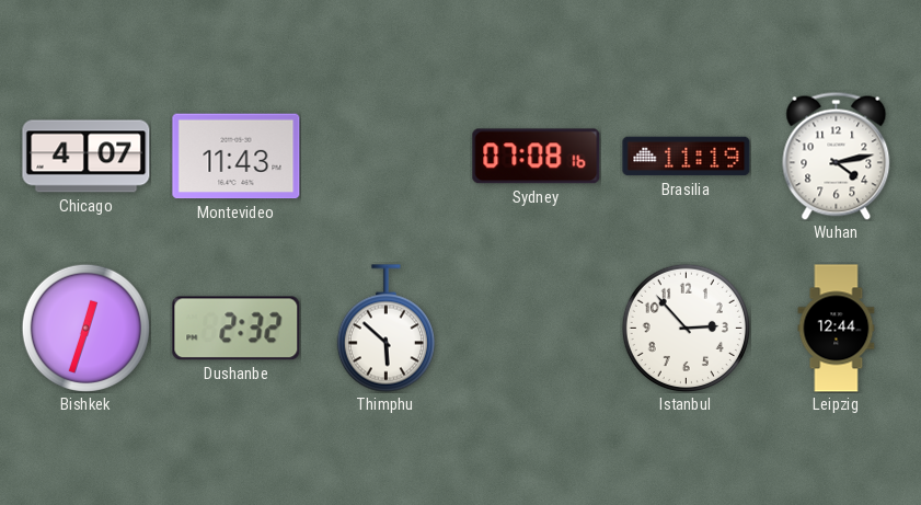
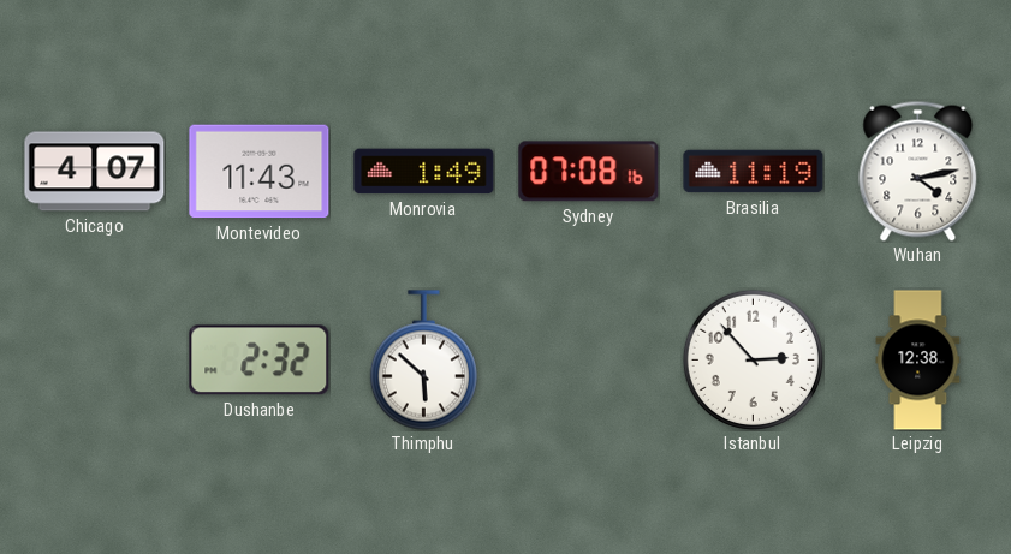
Monrovia: none -> 1:49 (424, 172)
Bishkek: 12:33 -> none (85, 328)
Leipzig: 12:44 -> 12:38 (918, 361)
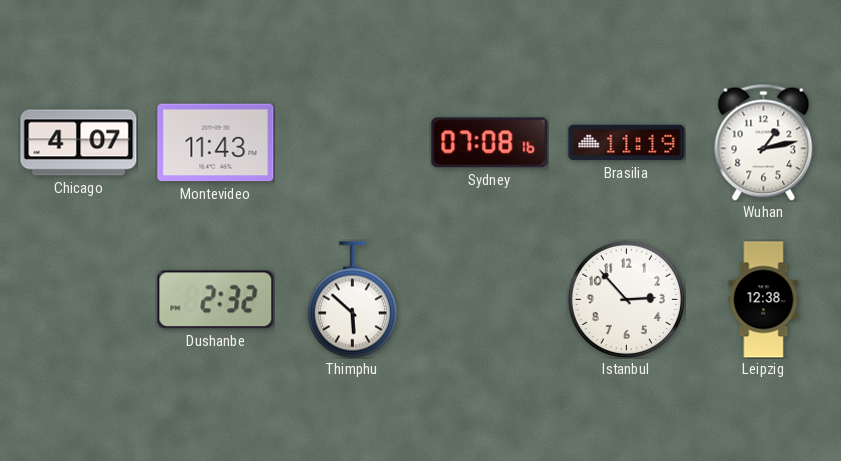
Monrovia: 1:49 -> none (424, 172)
Wuhan: 4:13 -> 1:13 (764, 142)
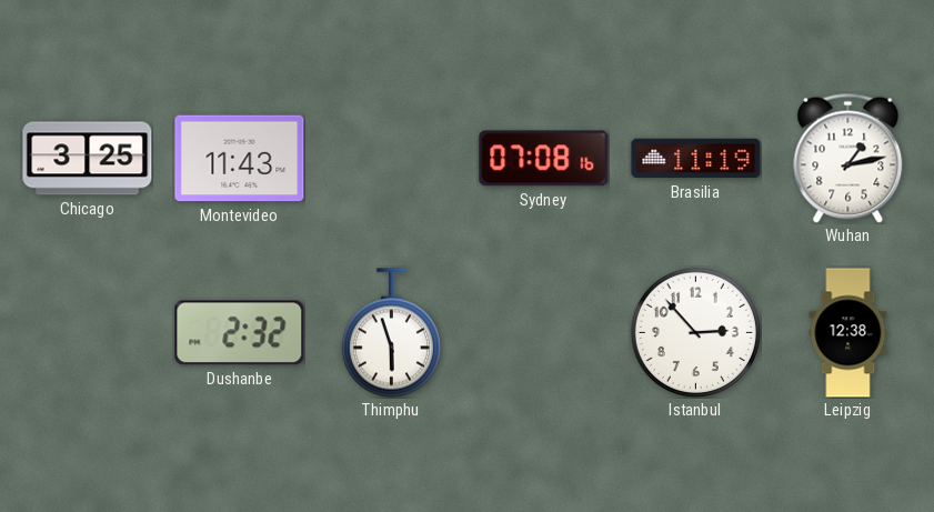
Chicago: 4:07 -> 3:25 (88, 159)
Thimphu: 5:52 -> 5:57 (391, 333)
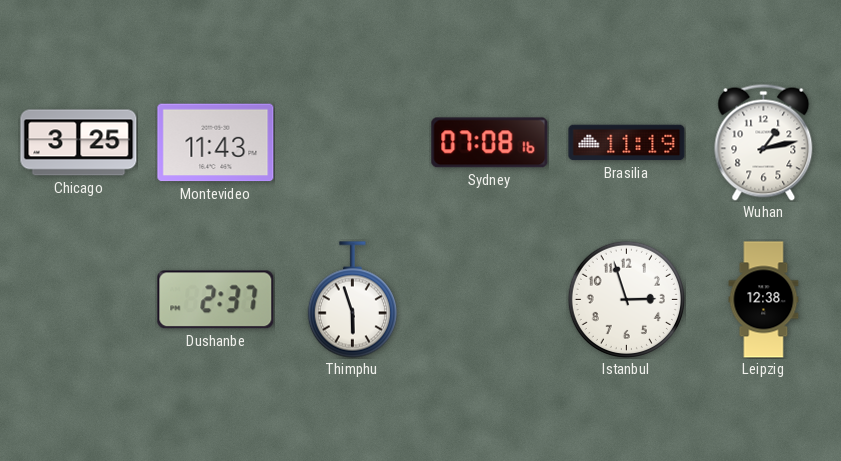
Dushanbe: 2:32 -> 2:37 (216, 300)
Istanbul: 2:53 -> 2:57 (626, 299)
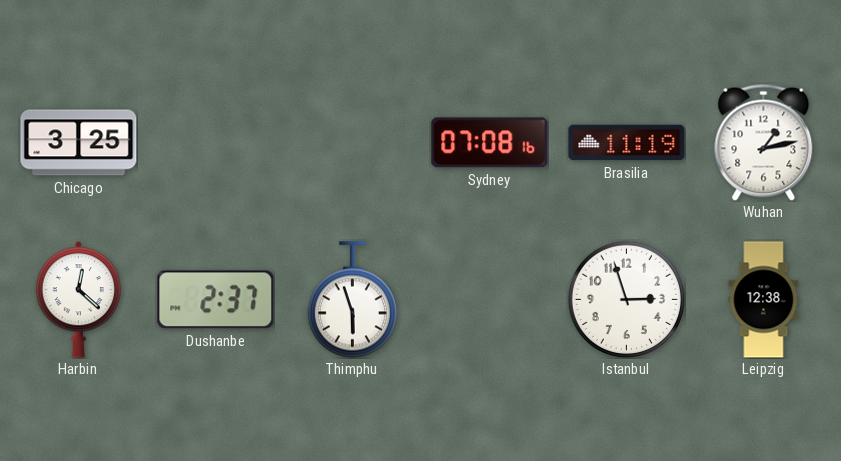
Montevideo: 11:43 -> none (216, 143)
Harbin: none -> 12:22 (79, 300)
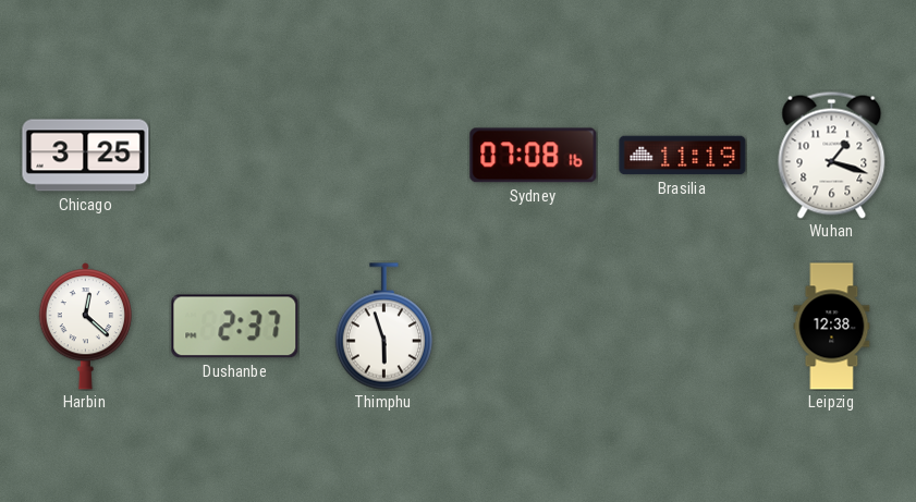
Wuhan: 1:13 -> 1:18 (832, 155)
Istanbul: 2:57 -> none (626, 299)
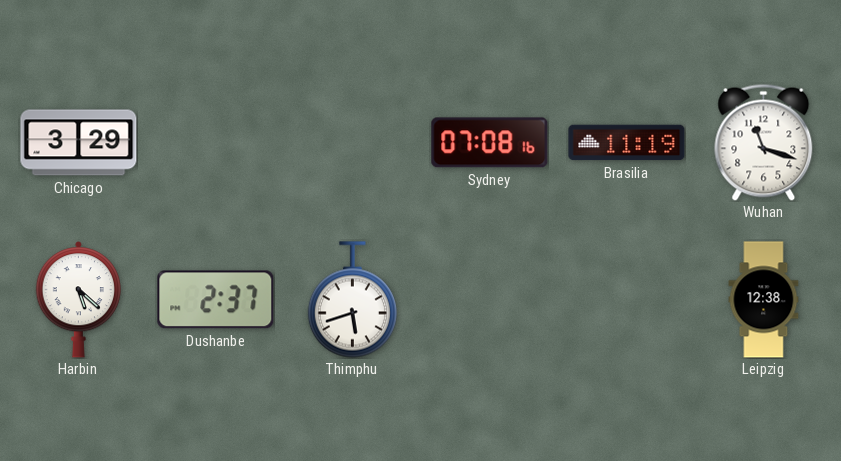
Chicago: 3:25 -> 3:29 (79, 143)
Wuhan: 1:18 -> 11:18 (764, 142)
Harbin: 12:22 -> 5:22 (79, 300)
Thimphu: 5:57 -> 5:42 (352, 300)
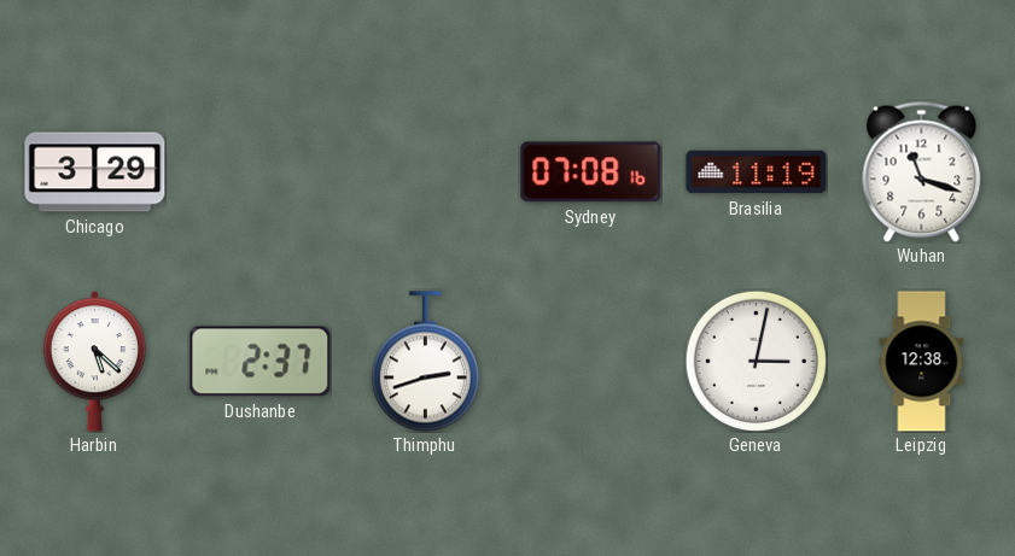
Thimphu: 5:42 -> 2:42 (425, 362)
Geneva: none -> 3:02 (756, 361)
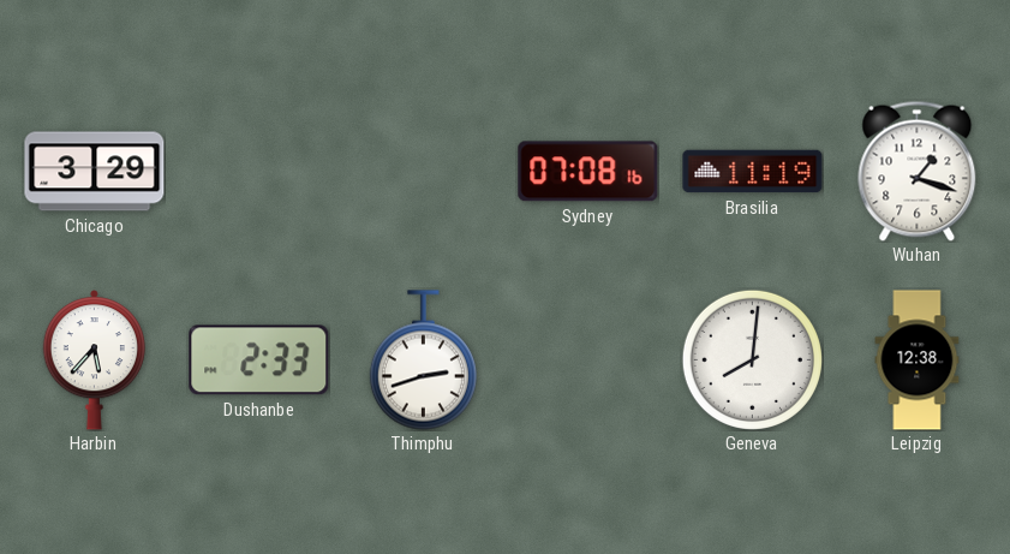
Wuhan: 11:18 -> 1:18 (918, 171)
Harbin: 5:22 -> 5:37 (95, 361)
Dushanbe: 2:37 -> 2:33 (259, 361)
Geneva: 3:02 -> 8:01 (752, 359)
